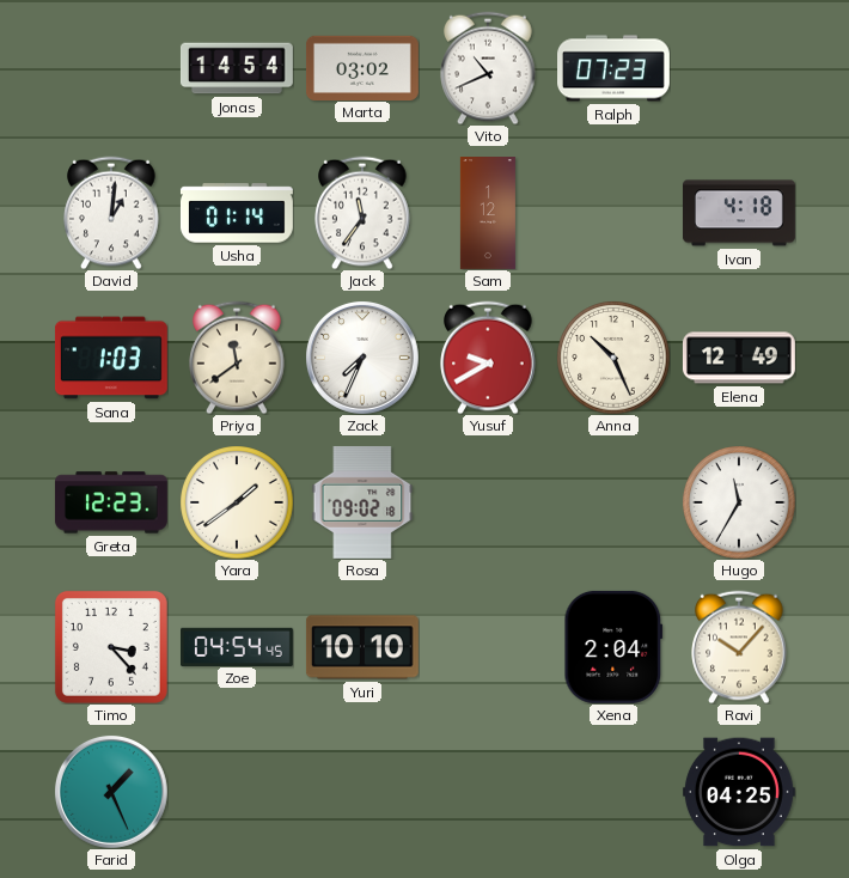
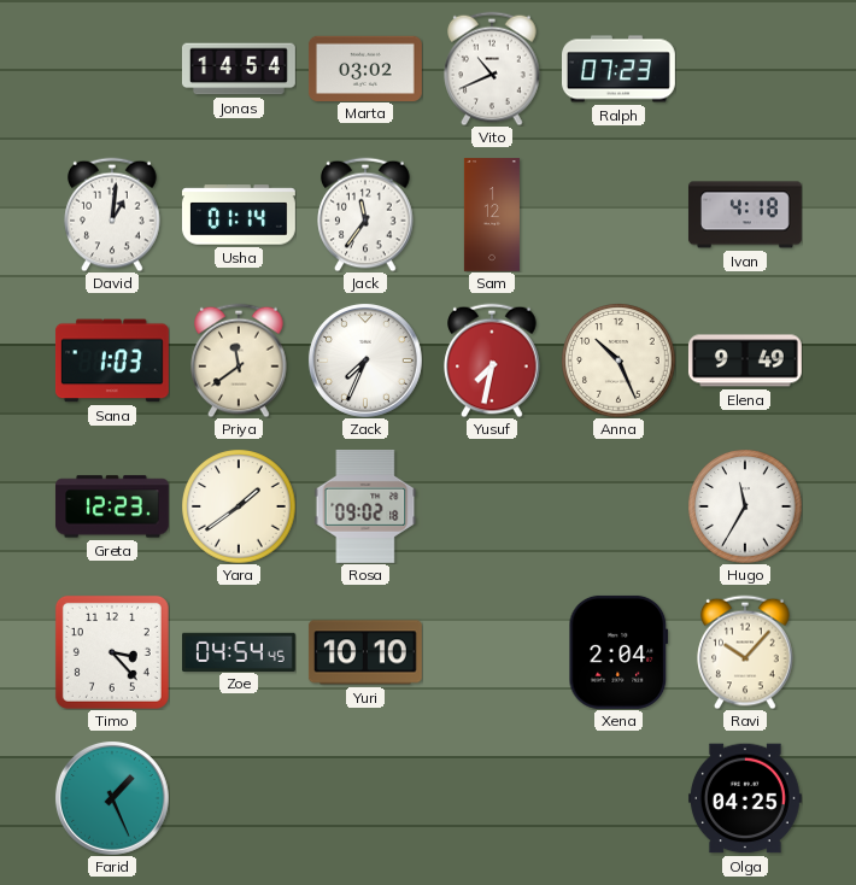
Yusuf: 9:40 -> 7:32 (492, 361)
Elena: 12:49 -> 9:49 (745, 361)
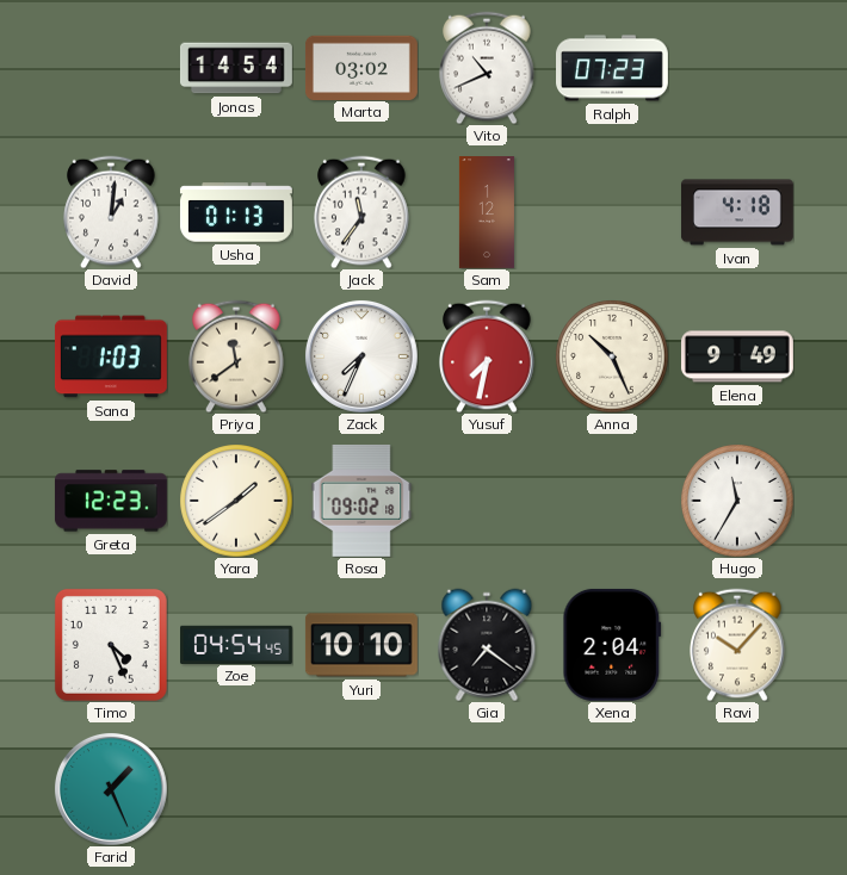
Usha: 01:14 -> 01:13 (236, 212)
Timo: 3:23 -> 4:26 (111, 645)
Gia: none -> 7:21 (487, 645)
Olga: 04:25 -> none (745, 798)
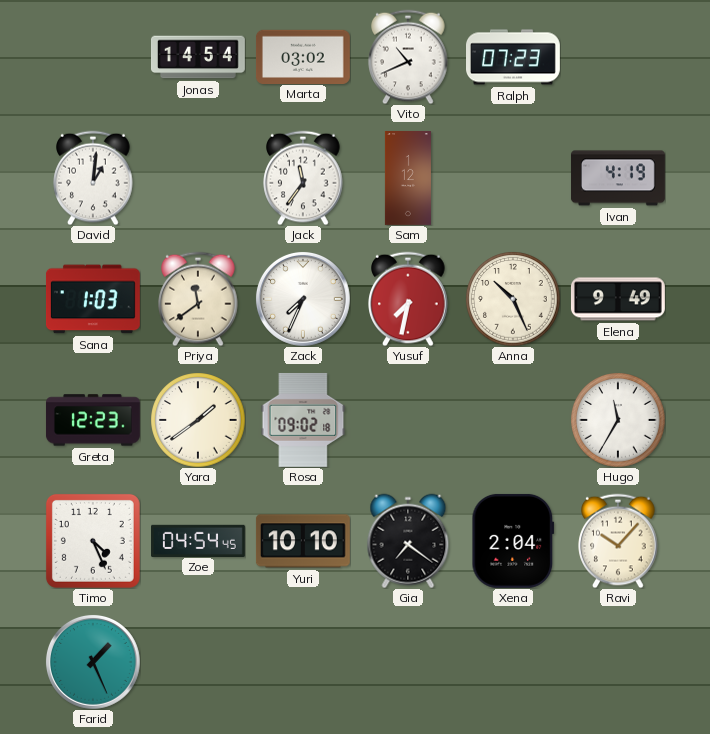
Usha: 01:13 -> none (236, 212)
Ivan: 4:18 -> 4:19 (618, 178)
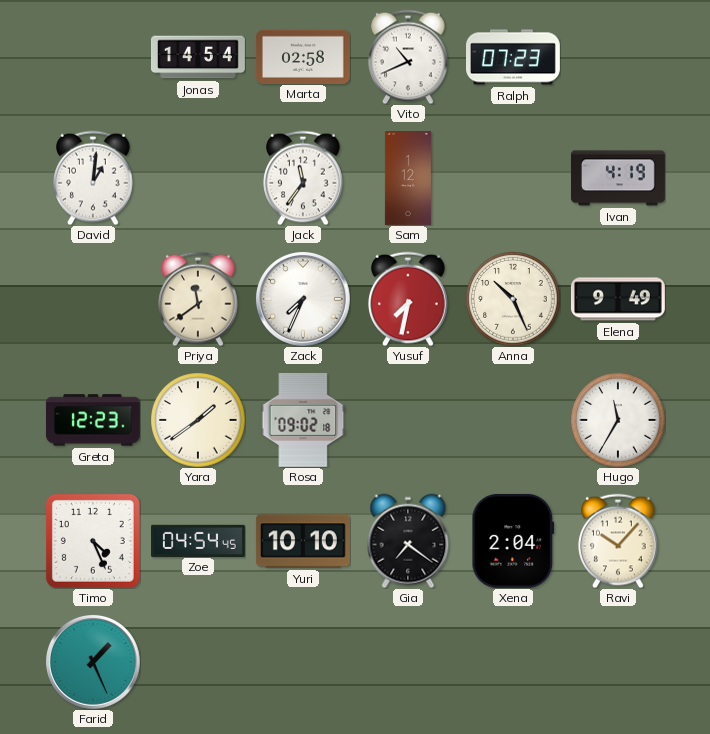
Marta: 03:02 -> 02:58 (303, 56)
Sana: 1:03 -> none (93, 299)
